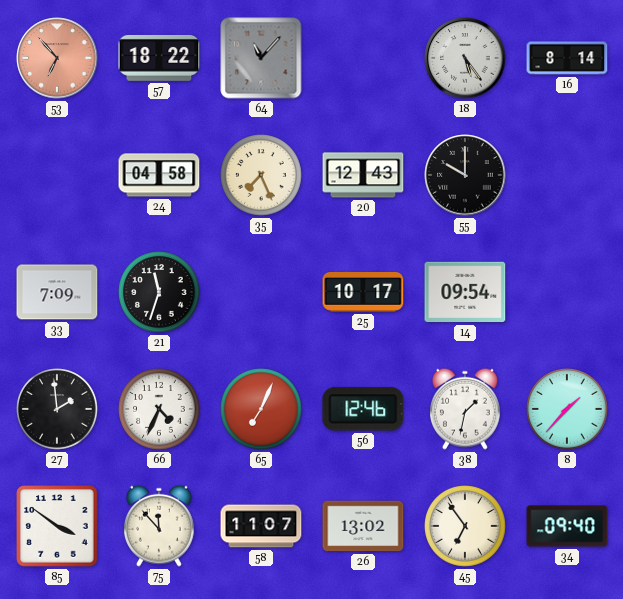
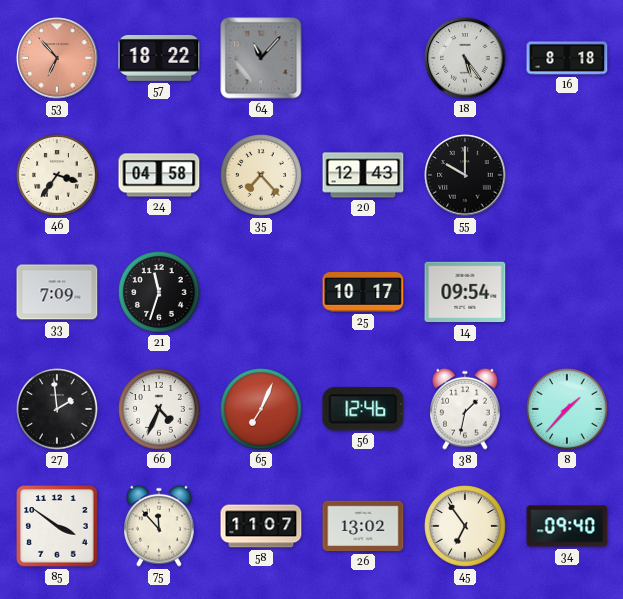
16: 8:14 -> 8:18 (567, 58)
46: none -> 3:36 (57, 175)
35: 7:26 -> 7:23 (261, 175)
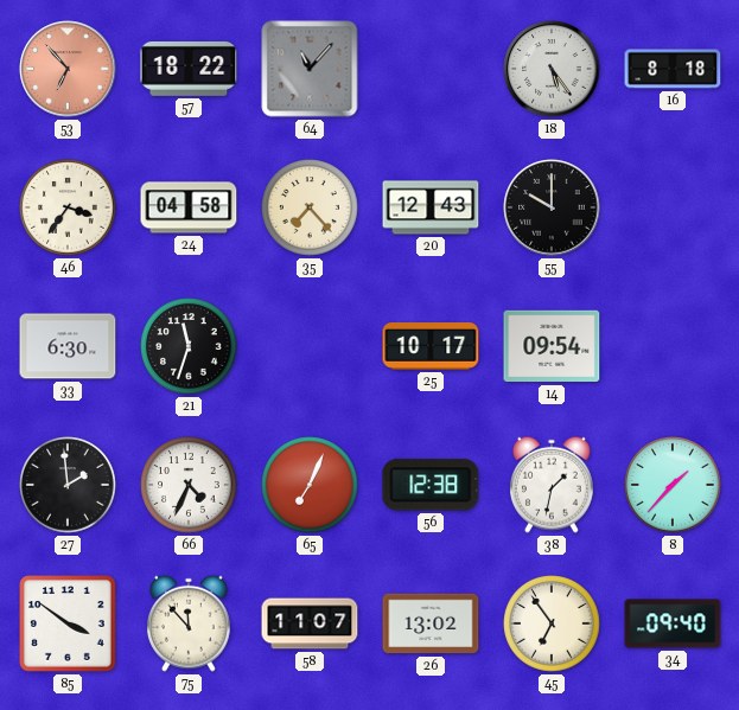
33: 7:09 -> 6:30 (68, 346)
56: 12:46 -> 12:38 (431, 485)
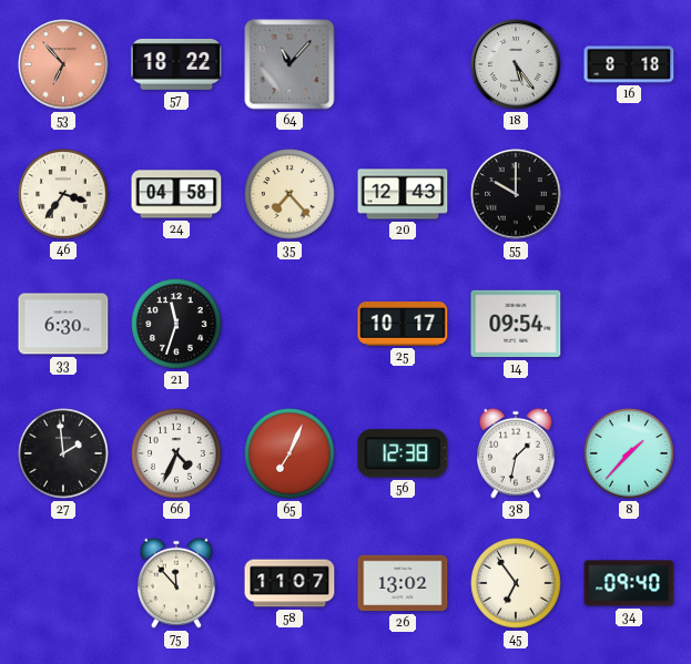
85: 3:51 -> none (68, 623)
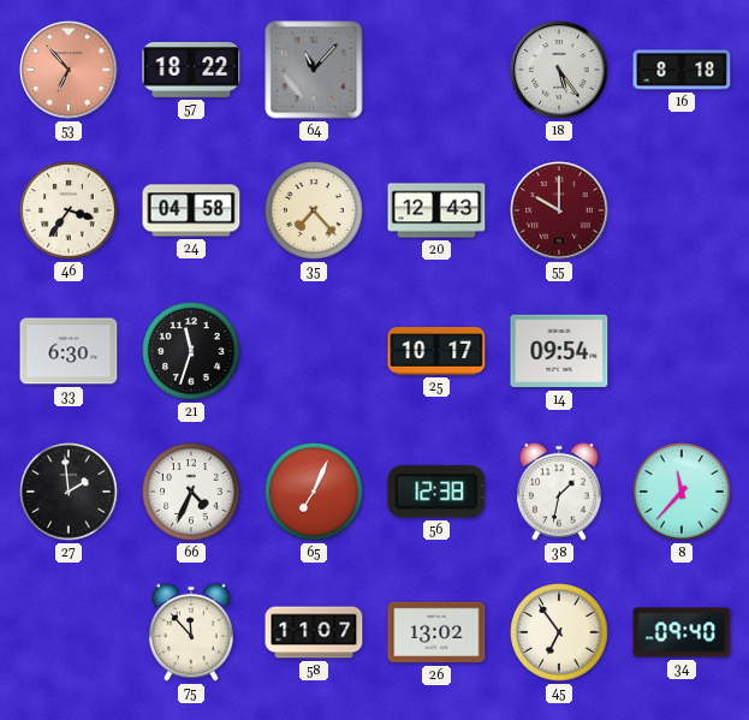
55 dial: black -> burgundy (559, 210)
8: 1:37 -> 11:37 (682, 492)
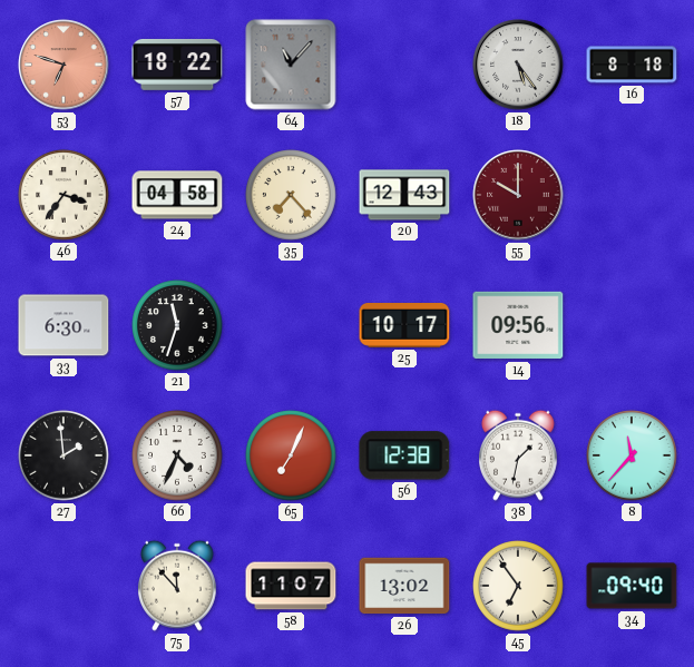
53: 6:53 -> 6:48 (63, 65)
14: 09:54 -> 09:56 (518, 325)
